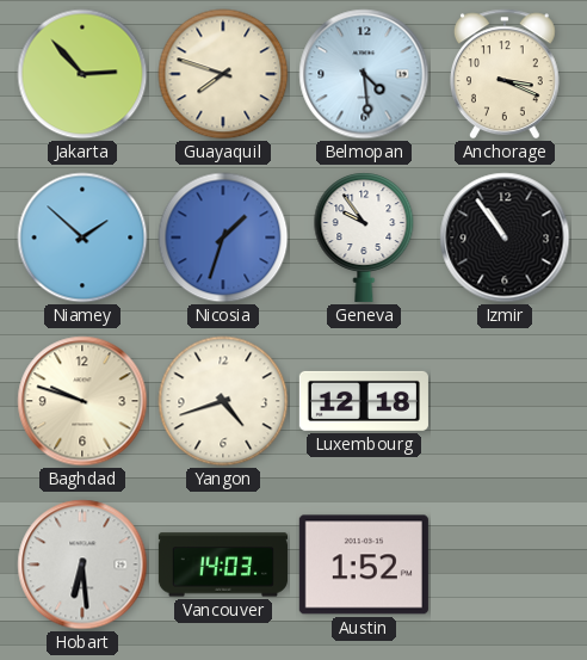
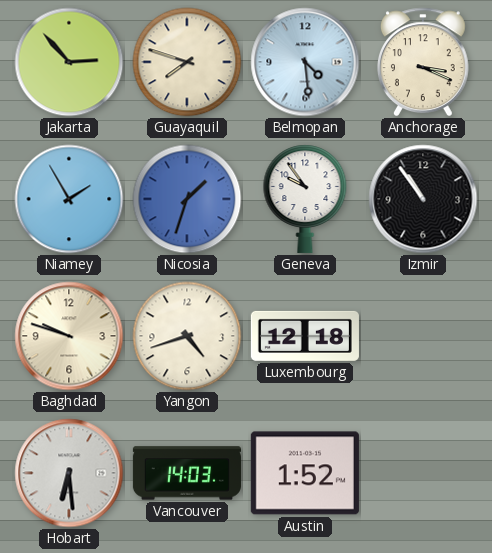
Niamey: 1:52 -> 1:55 (69, 199)
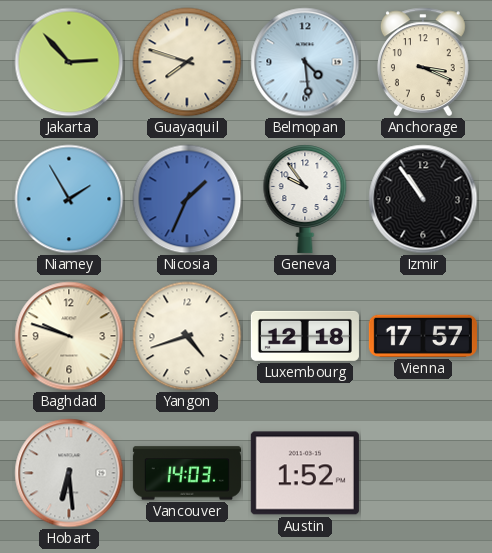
Nicosia: 1:33 -> 1:34 (187, 199)
Vienna: none -> 17:57 (423, 336)
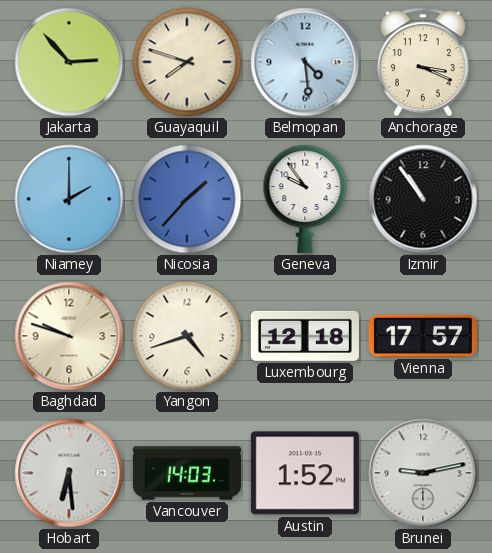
Niamey: 1:55 -> 2:00 (69, 199)
Nicosia: 1:34 -> 1:37 (187, 199)
Brunei: none -> 9:13 (423, 473)
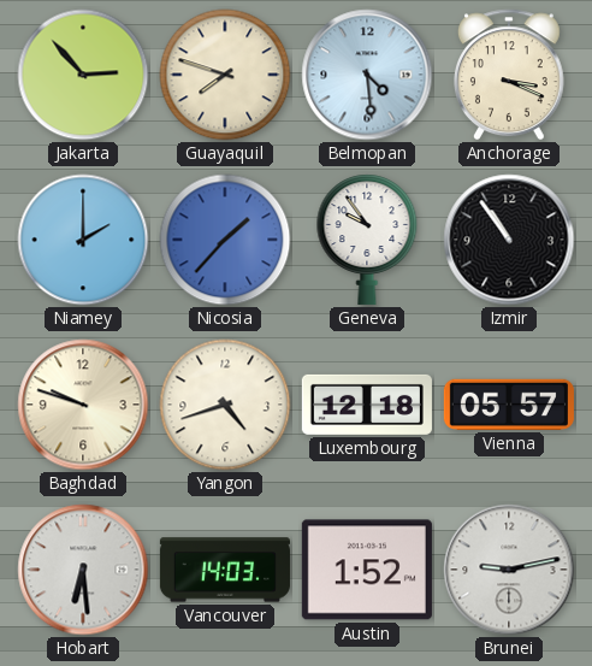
Vienna: 17:57 -> 05:57 (509, 405)
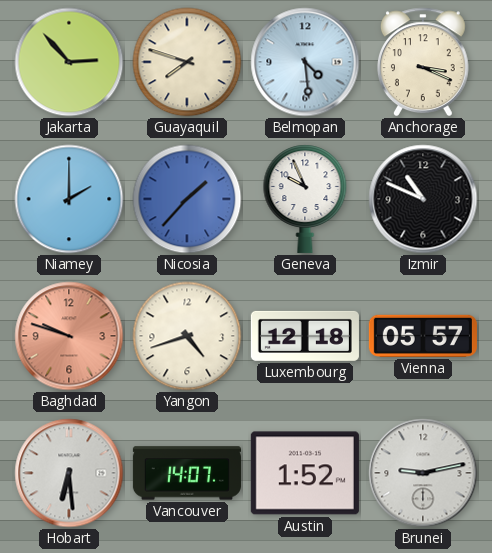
Geneva: 9:54 -> 9:56 (305, 199)
Izmir: 10:54 -> 10:49 (423, 199)
Baghdad dial: cream -> salmon (69, 336)
Vancouver: 14:03 -> 14:07 (187, 473)
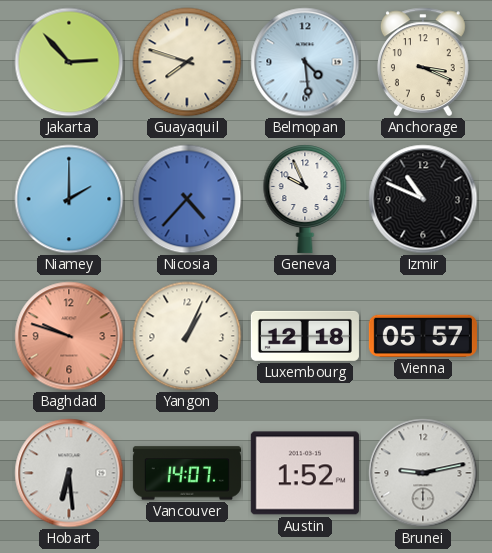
Nicosia: 1:37 -> 4:37 (187, 199)
Yangon: 4:42 -> 1:04 (187, 336)
